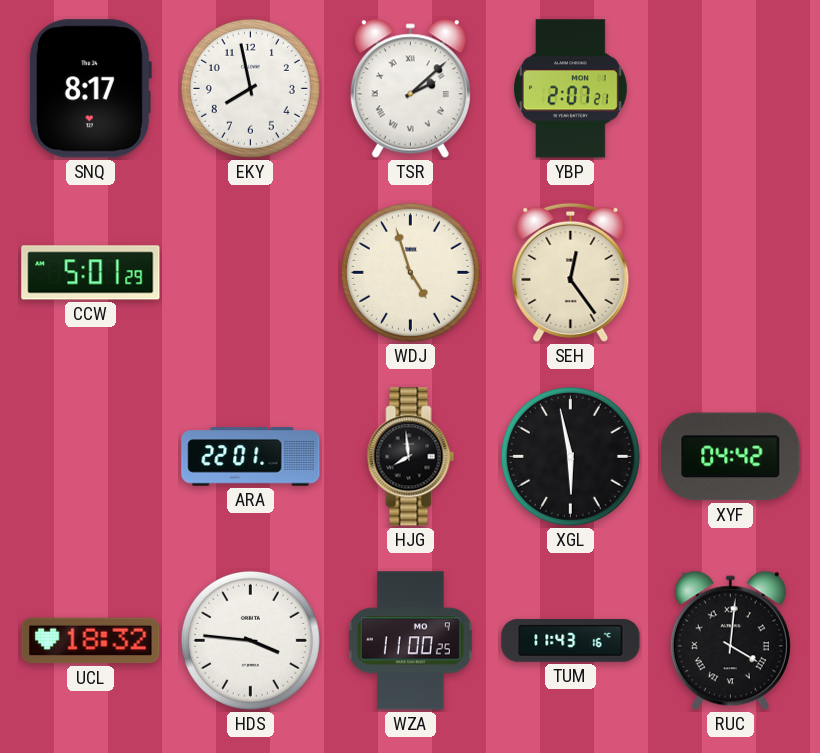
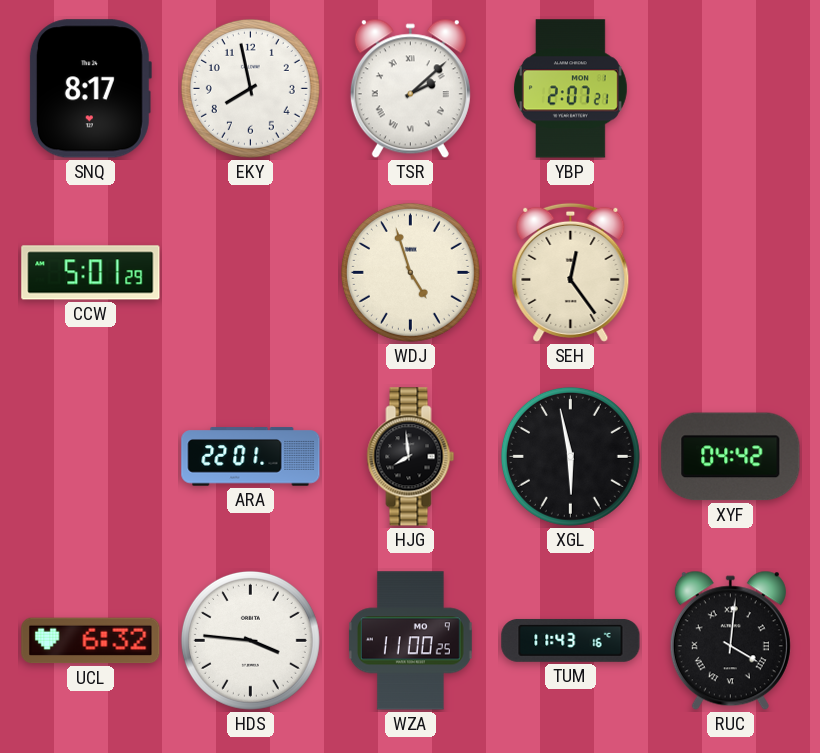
UCL: 18:32 -> 6:32 (91, 641)
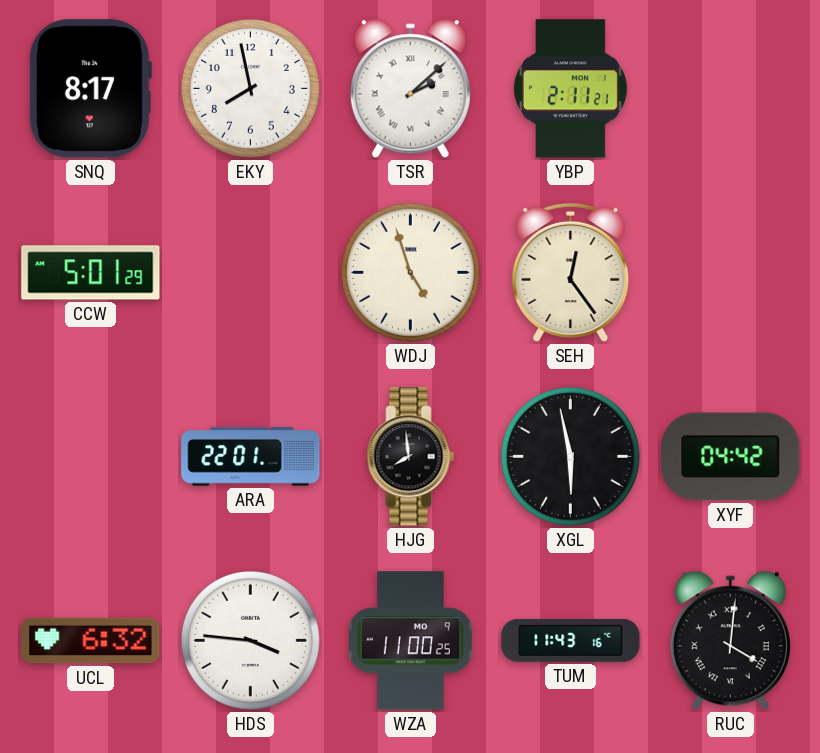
YBP: 2:07 -> 2:11 (570, 89)
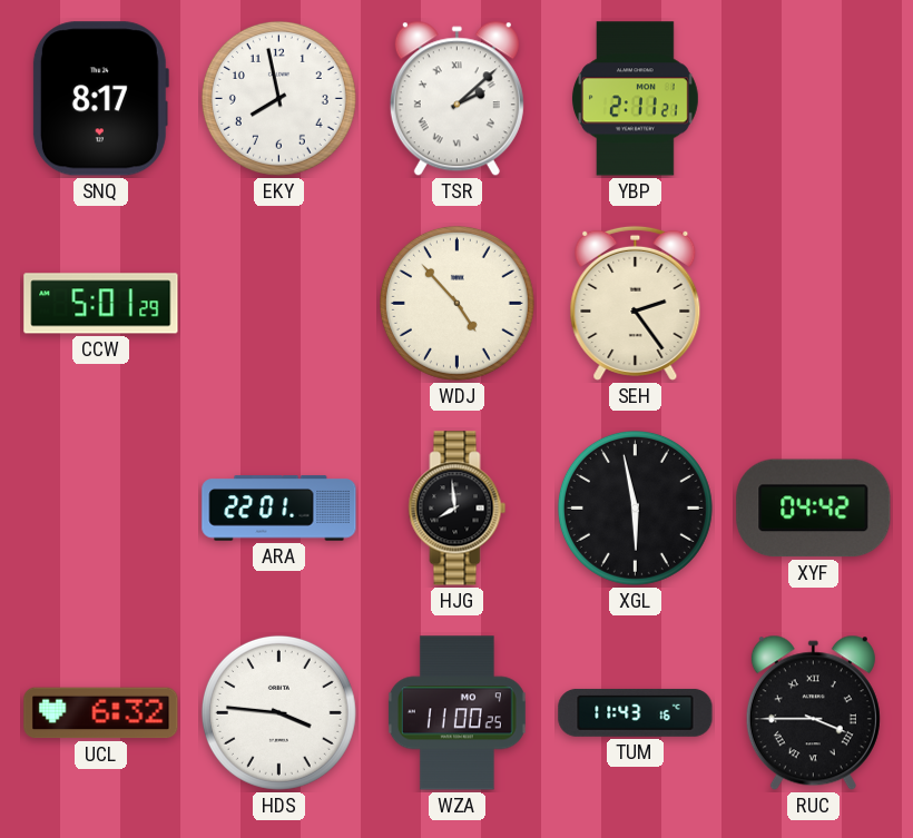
WDJ: 4:57 -> 4:53 (457, 303)
SEH: 12:24 -> 2:24 (636, 303)
RUC: 4:01 -> 3:45 (813, 713)
